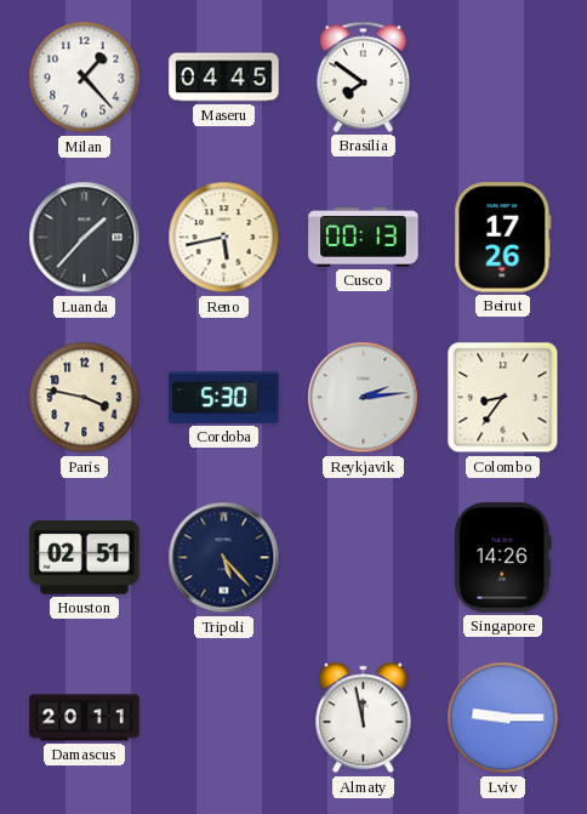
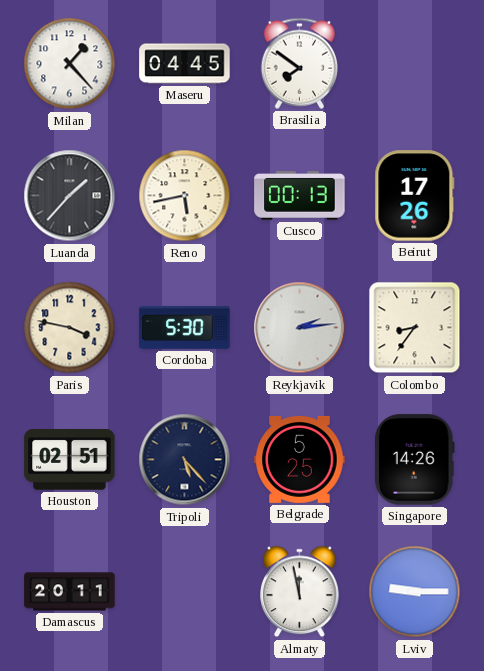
Belgrade: none -> 5:25 (300, 459)
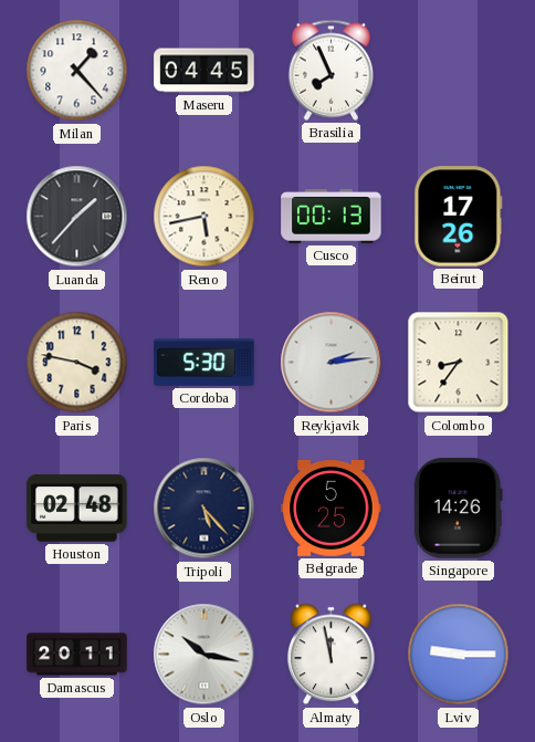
Brasilia: 7:51 -> 7:56 (331, 70)
Houston: 02:51 -> 02:48 (77, 509)
Oslo: none -> 10:17 (204, 655)
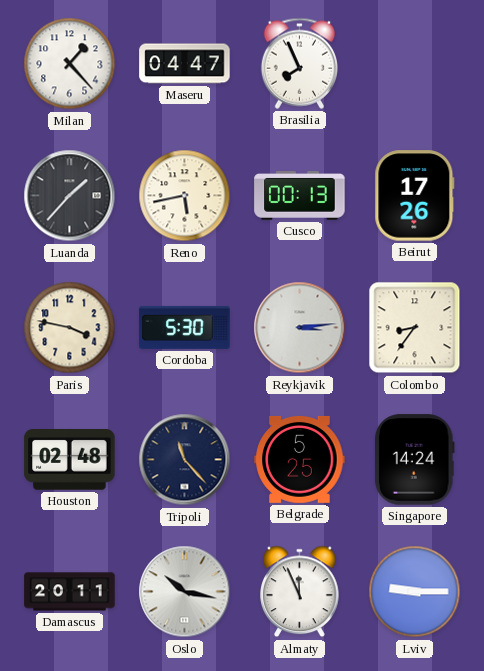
Maseru: 04:45 -> 04:47 (185, 64)
Reykjavik: 2:14 -> 3:14 (300, 328)
Tripoli: 5:23 -> 11:23 (185, 460)
Singapore: 14:26 -> 14:24 (414, 460)
Almaty: 11:58 -> 11:56 (300, 592)
